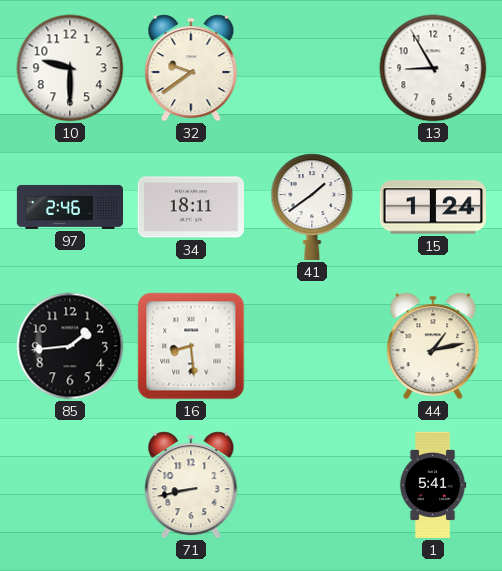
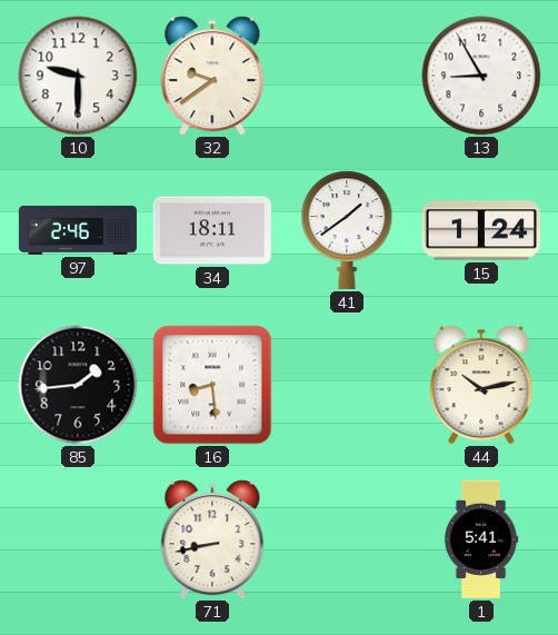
44: 1:13 -> 10:13 (481, 385)
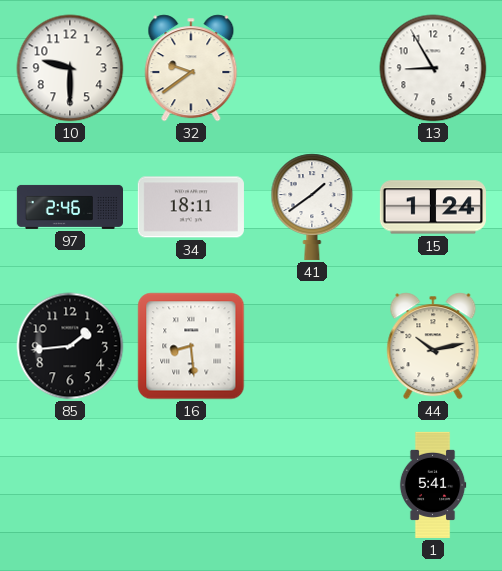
71: 8:43 -> none (212, 539)
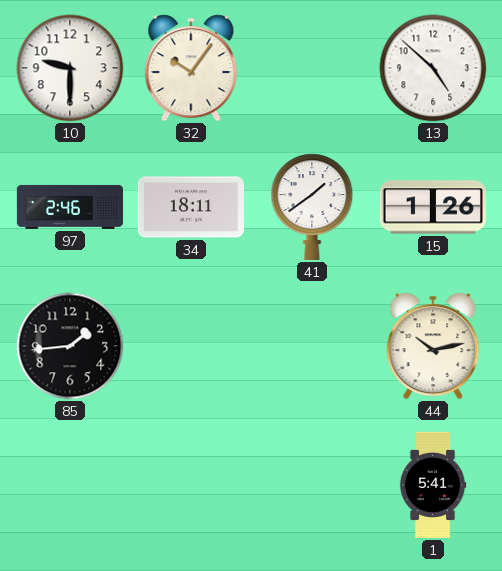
32: 9:39 -> 10:06 (191, 68)
13: 8:55 -> 4:52 (433, 68)
15: 1:24 -> 1:26 (433, 207)
16: 8:29 -> none (191, 346)
